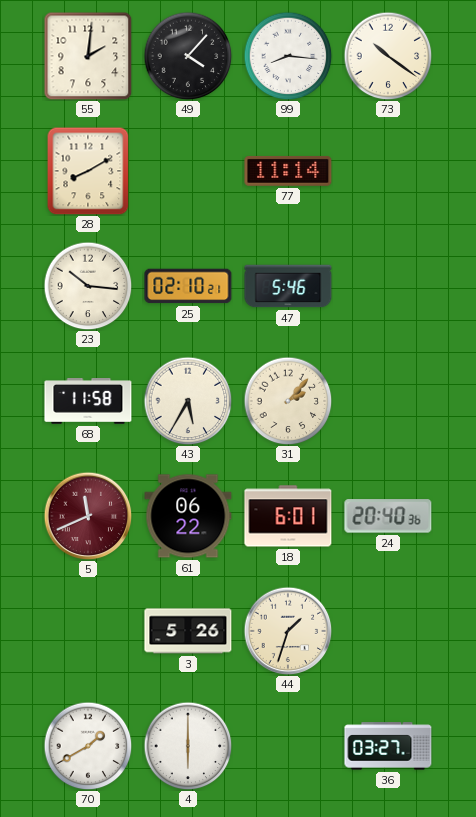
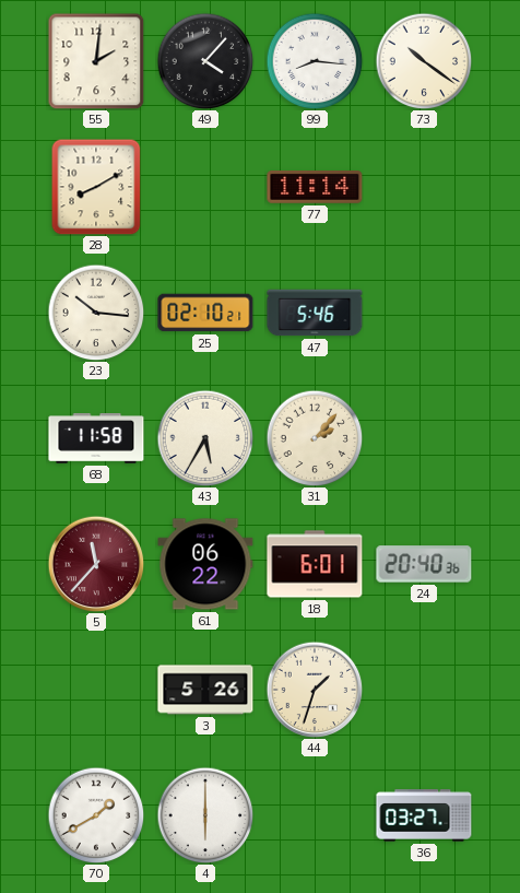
5: 11:41 -> 11:37 (96, 564)
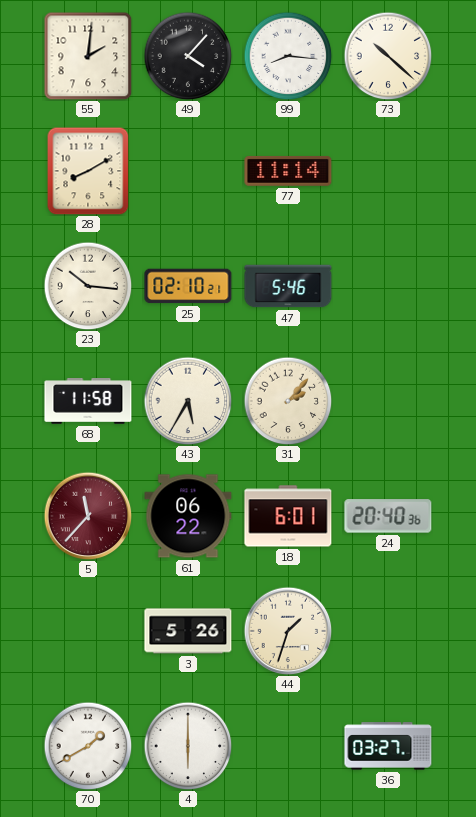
73: 10:21 -> 10:22 (388, 56)
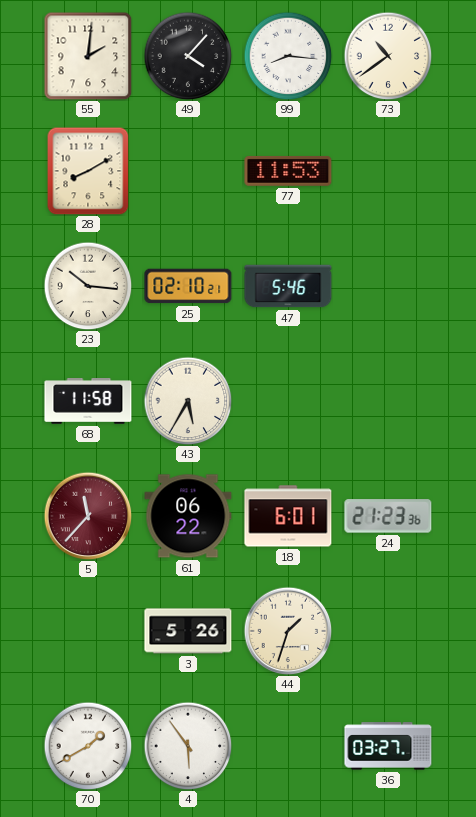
73: 10:22 -> 10:39 (388, 56)
77: 11:14 -> 11:53 (288, 172)
31: 2:07 -> none (288, 401)
24: 20:40 -> 21:23 (388, 516)
4: 6:00 -> 5:54 (188, 746)
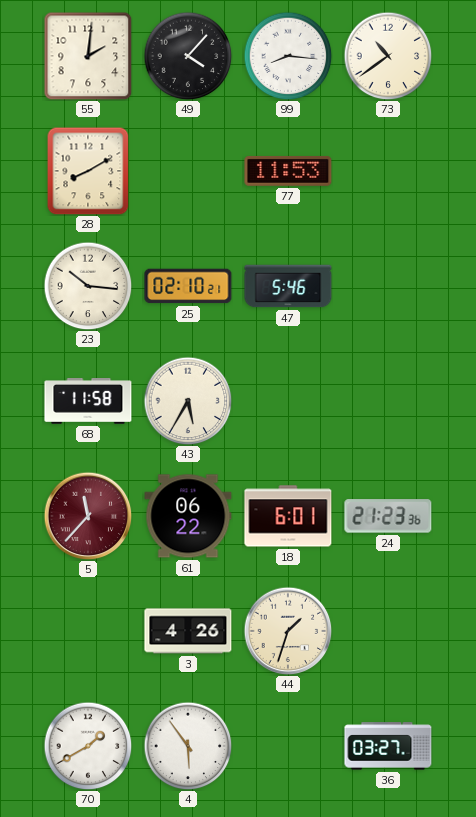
3: 5:26 -> 4:26 (188, 631)
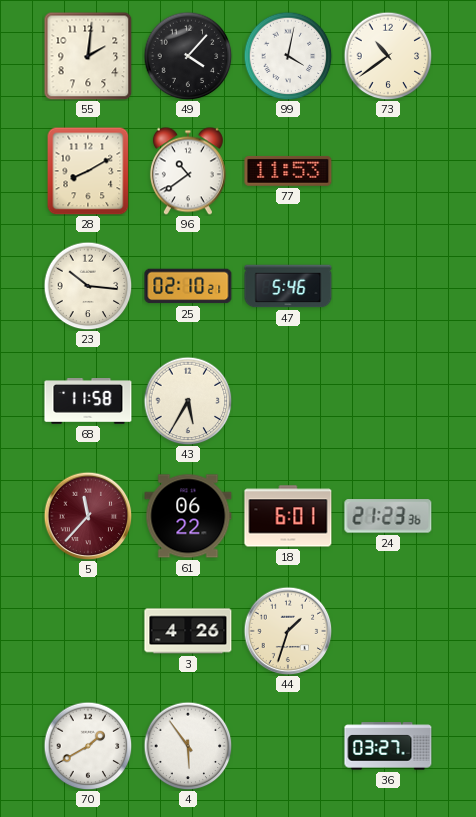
99: 8:16 -> 4:02 (288, 56)
96: none -> 10:39 (188, 171)
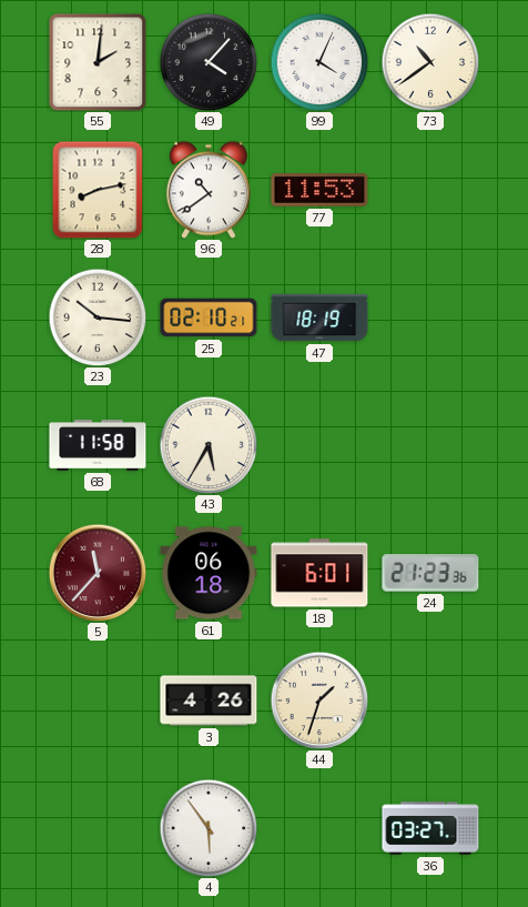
99: 4:02 -> 4:04 (319, 62)
28: 8:10 -> 8:13 (98, 190)
47: 5:46 -> 18:19 (319, 318)
61: 06:22 -> 06:18 (209, 573)
70: 1:40 -> none (88, 746)
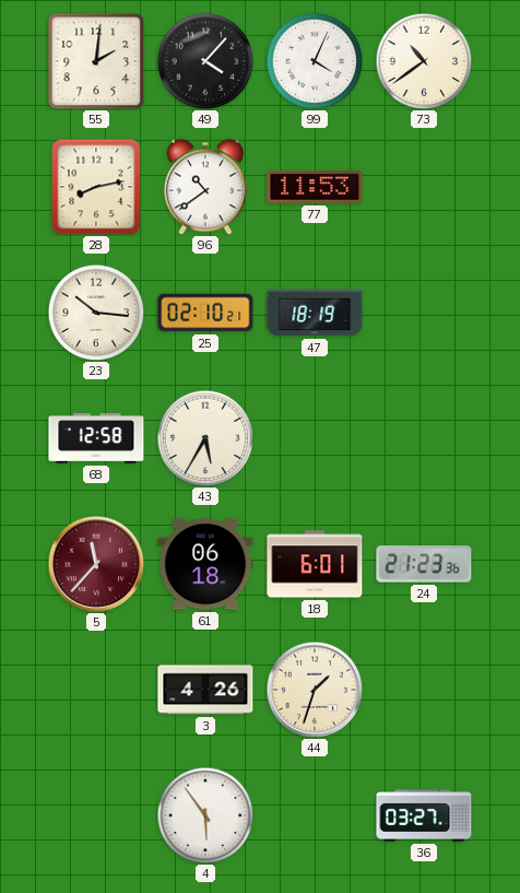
68: 11:58 -> 12:58 (96, 439)
